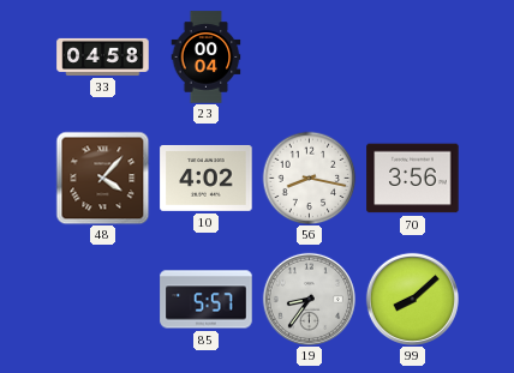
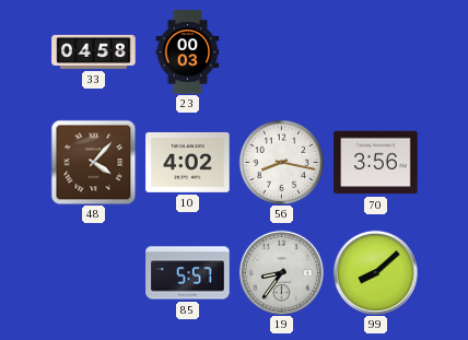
23: 00:04 -> 00:03 (188, 52)
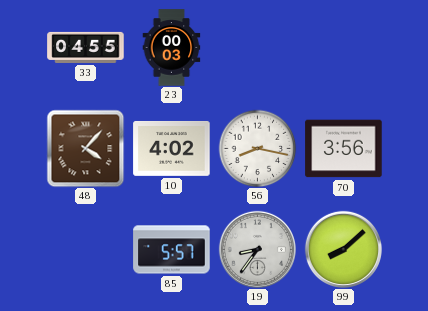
33: 04:58 -> 04:55 (86, 47)
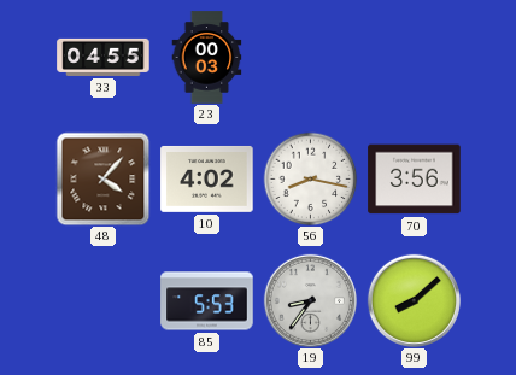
85: 5:57 -> 5:53 (207, 301)
